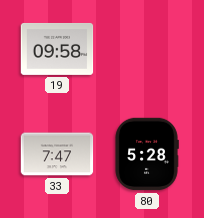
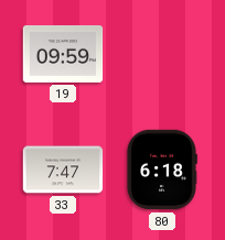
19: 09:58 -> 09:59 (63, 54)
80: 5:28 -> 6:18 (162, 170)
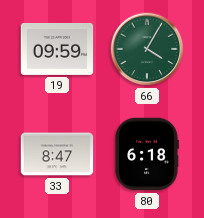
66: none -> 4:05 (147, 49)
33: 7:47 -> 8:47 (57, 154)
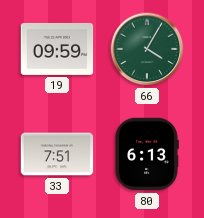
33: 8:47 -> 7:51 (57, 154)
80: 6:18 -> 6:13 (147, 154)
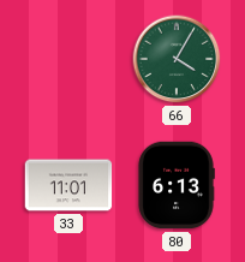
19: 09:59 -> none (57, 49)
33: 7:51 -> 11:01 (68, 185)
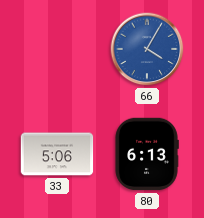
66 dial: green -> blue (147, 49)
33: 11:01 -> 5:06 (57, 154)
